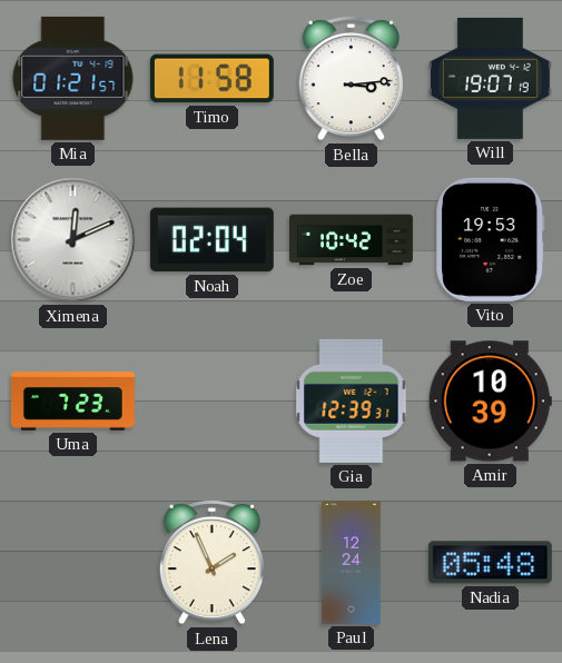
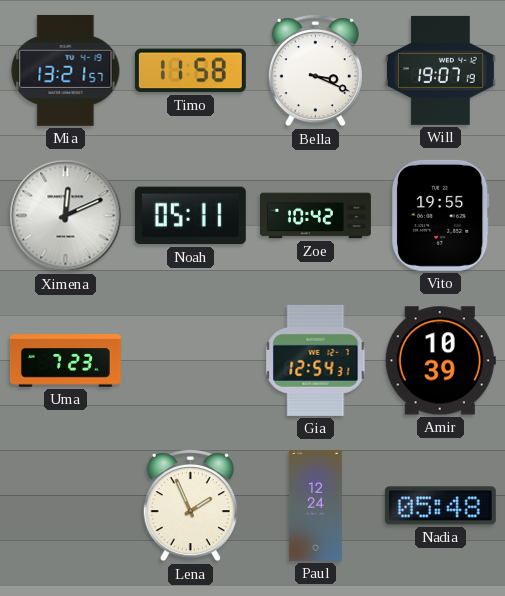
Mia: 01:21 -> 13:21 (66, 70)
Bella: 3:14 -> 3:19 (315, 71)
Noah: 02:04 -> 05:11 (190, 216)
Vito: 19:53 -> 19:55 (441, 215)
Gia: 12:39 -> 12:54 (316, 360)
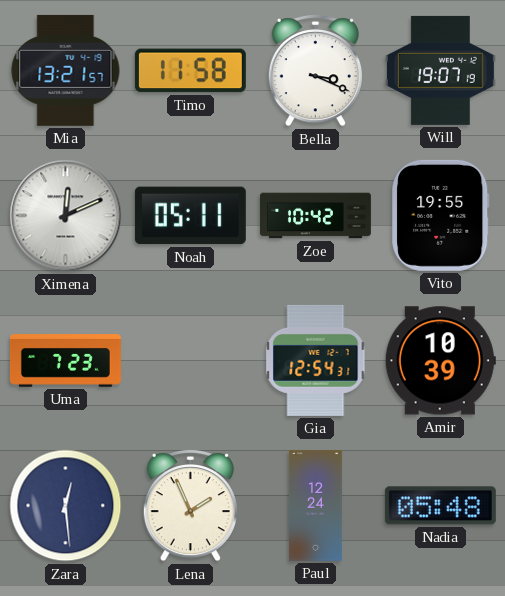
Zara: none -> 12:29 (66, 506)
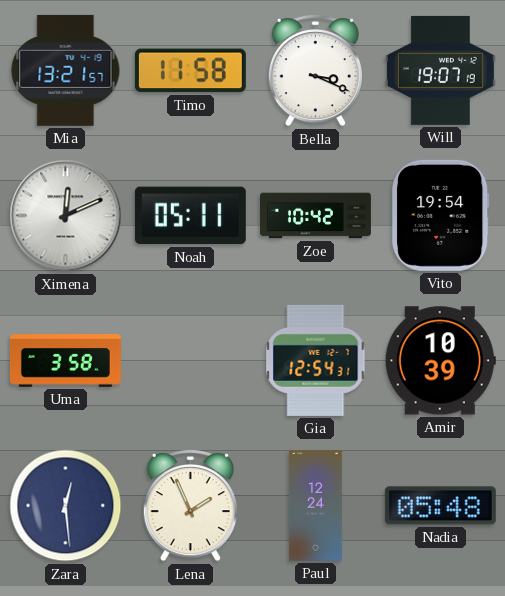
Vito: 19:55 -> 19:54 (441, 215)
Uma: 7:23 -> 3:58 (65, 361)
